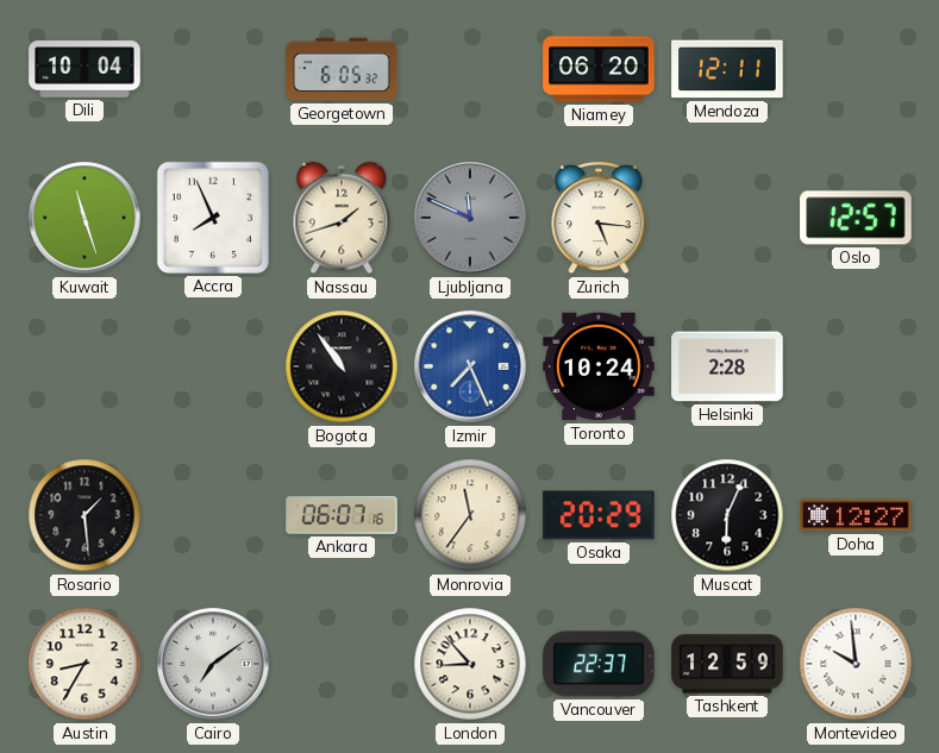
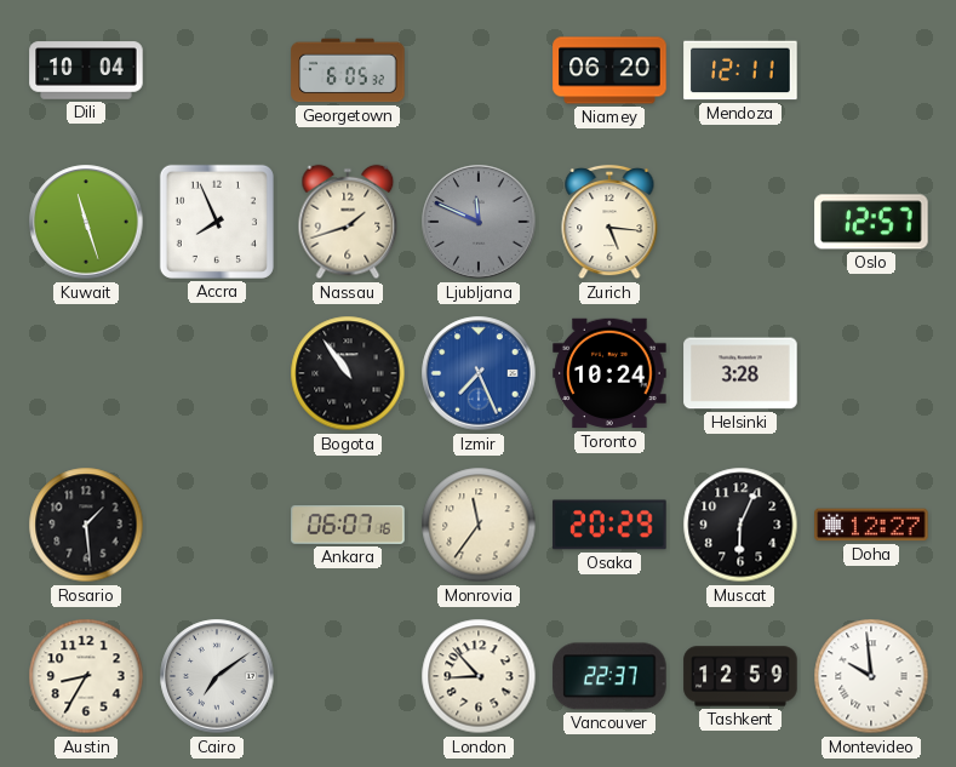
Helsinki: 2:28 -> 3:28 (740, 373)
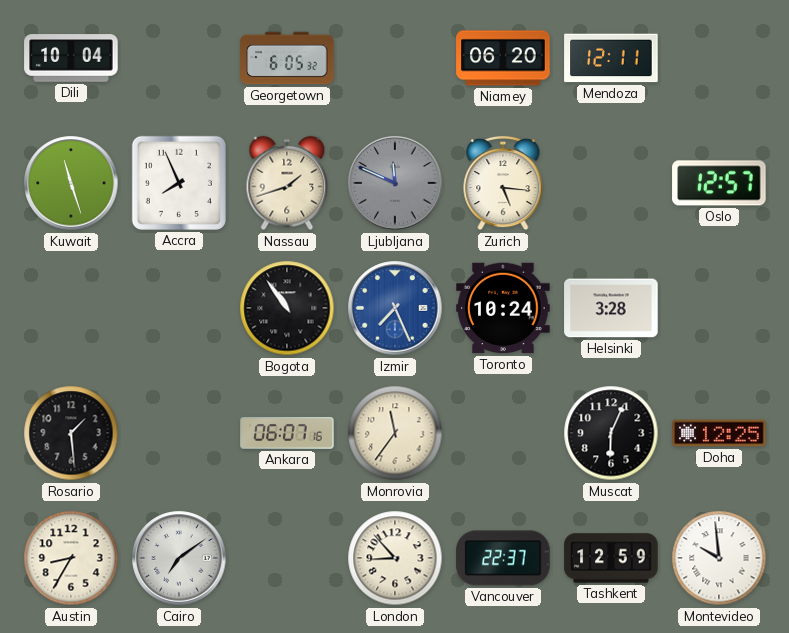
Osaka: 20:29 -> none (609, 525)
Doha: 12:27 -> 12:25 (719, 433)
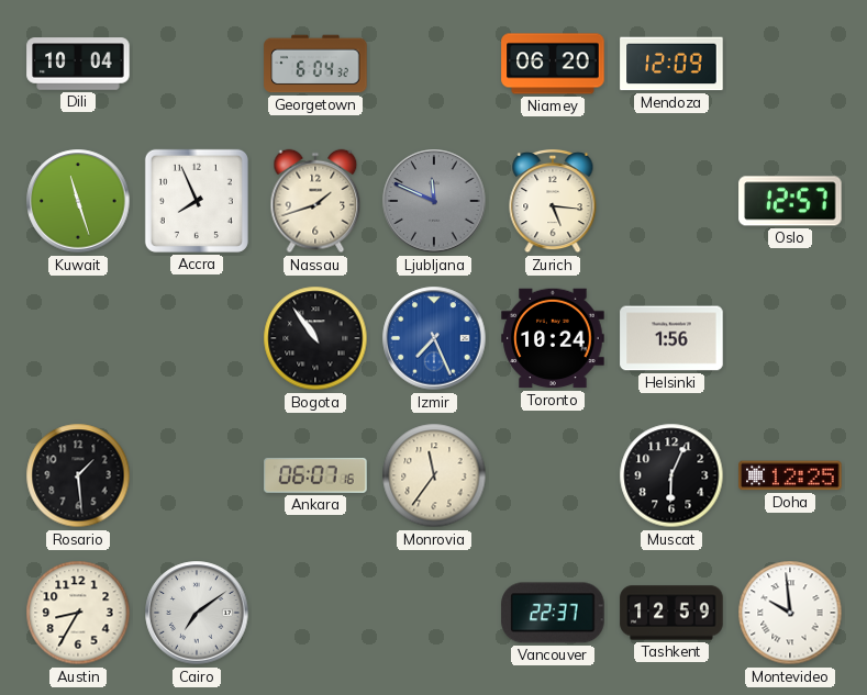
Georgetown: 6:05 -> 6:04 (315, 64)
Mendoza: 12:11 -> 12:09 (671, 64)
Helsinki: 3:28 -> 1:56 (671, 338)
London: 8:53 -> none (395, 558)
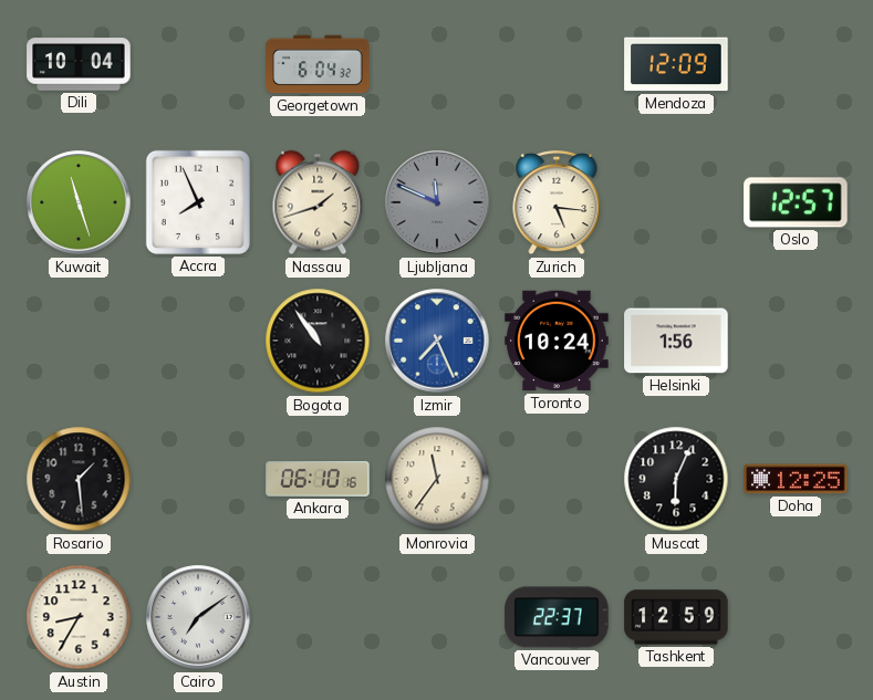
Niamey: 06:20 -> none (553, 64)
Ankara: 06:07 -> 06:10 (318, 480)
Montevideo: 9:59 -> none (790, 613)
